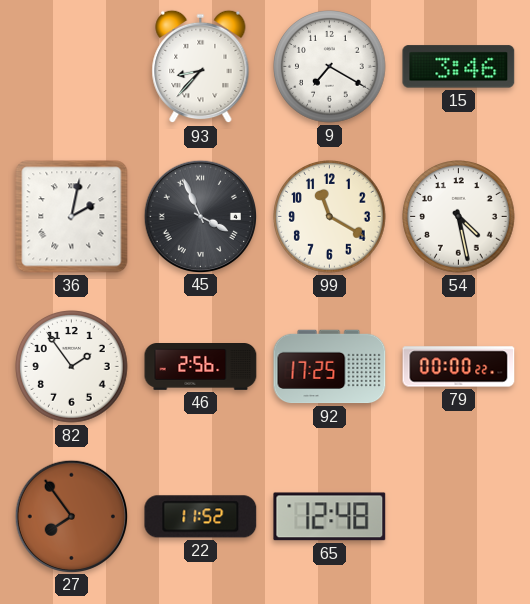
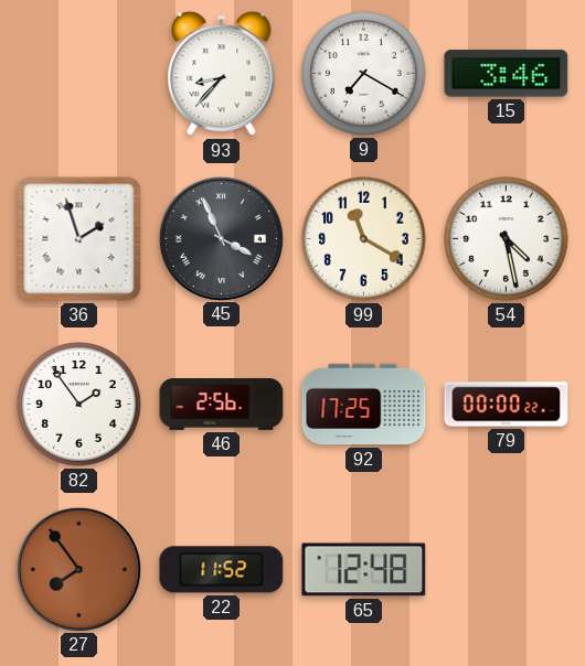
36: 2:02 -> 1:57 (79, 239)
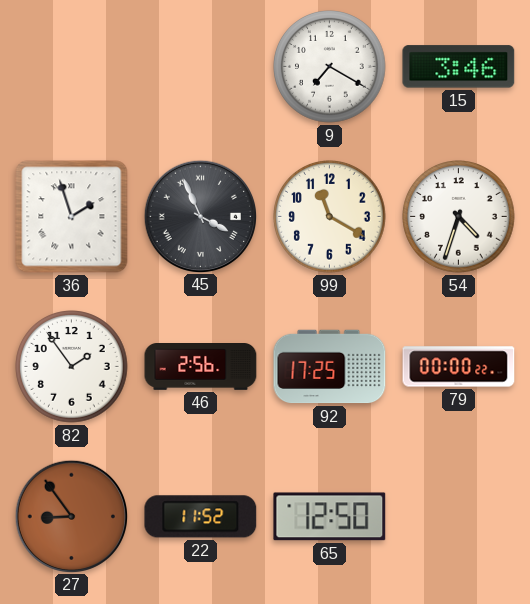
93: 8:37 -> none (222, 74)
54: 4:28 -> 4:33 (459, 217)
27: 7:54 -> 8:54 (71, 516)
65: 12:48 -> 12:50 (330, 517)
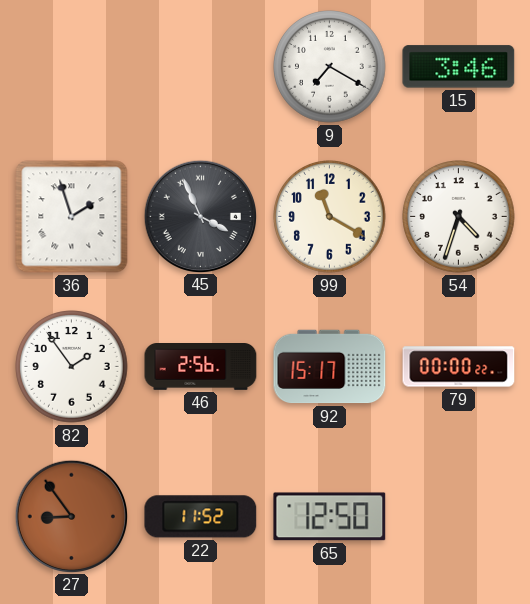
92: 17:25 -> 15:17 (330, 367)
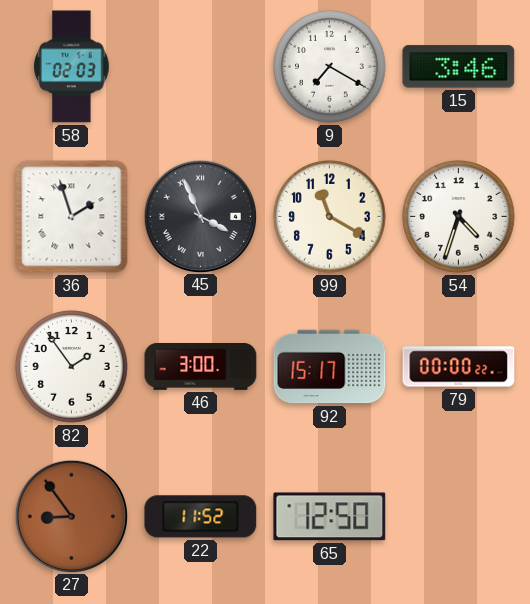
58: none -> 02:03 (72, 67)
46: 2:56 -> 3:00 (201, 367)
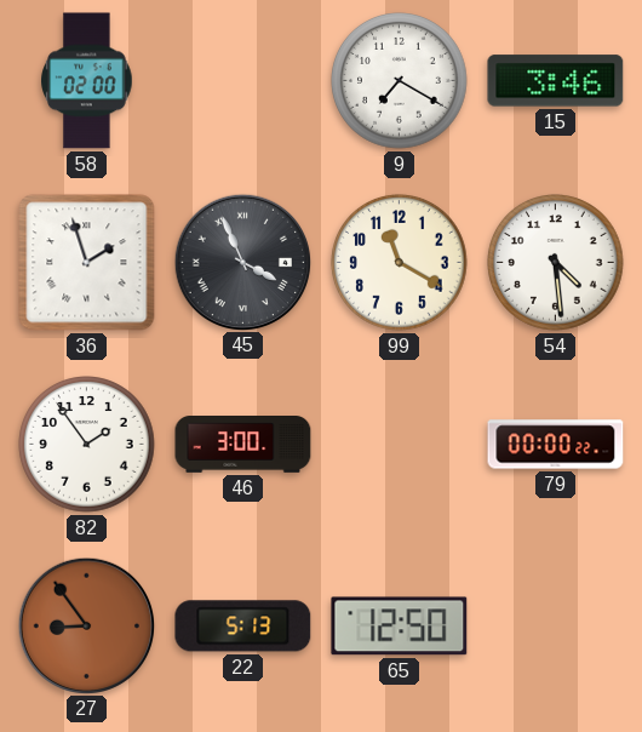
58: 02:03 -> 02:00 (87, 81)
54: 4:33 -> 4:29 (556, 263)
92: 15:17 -> none (330, 367)
22: 11:52 -> 5:13 (243, 627)
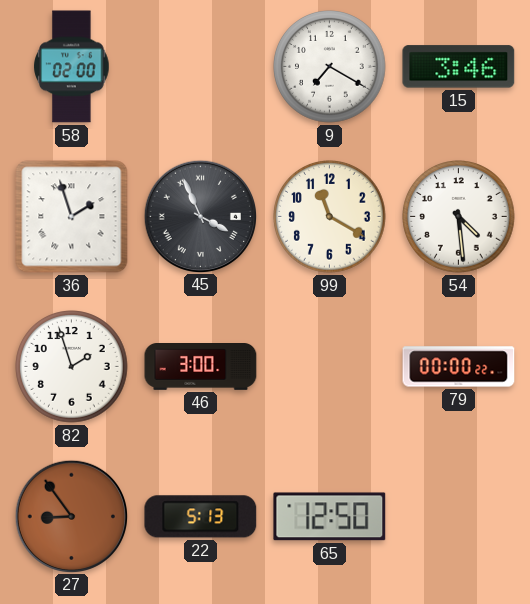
82: 1:54 -> 1:57 (72, 367)
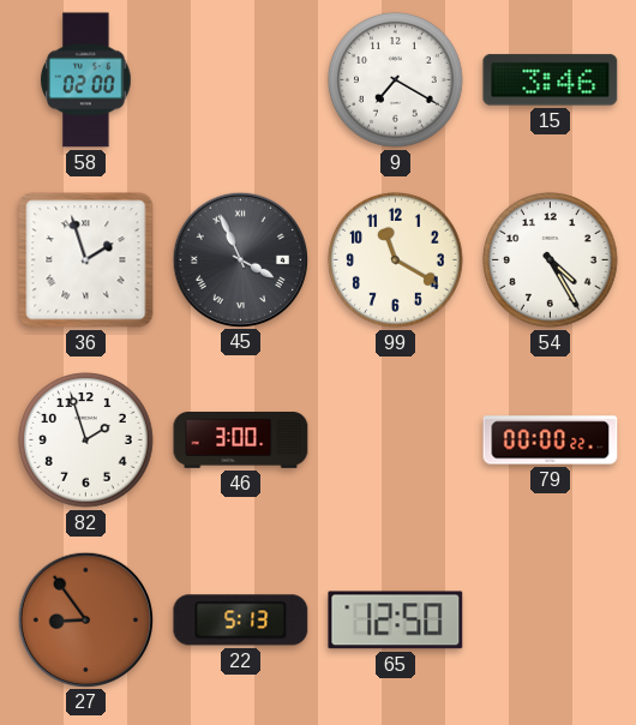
54: 4:29 -> 4:25 (551, 260)
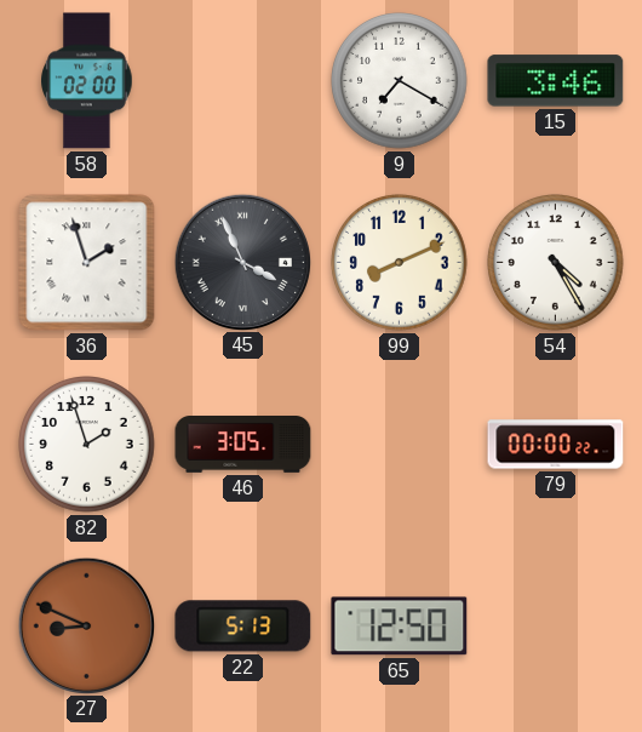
99: 11:20 -> 8:11 (400, 263)
46: 3:00 -> 3:05 (243, 445)
27: 8:54 -> 8:49 (86, 625)
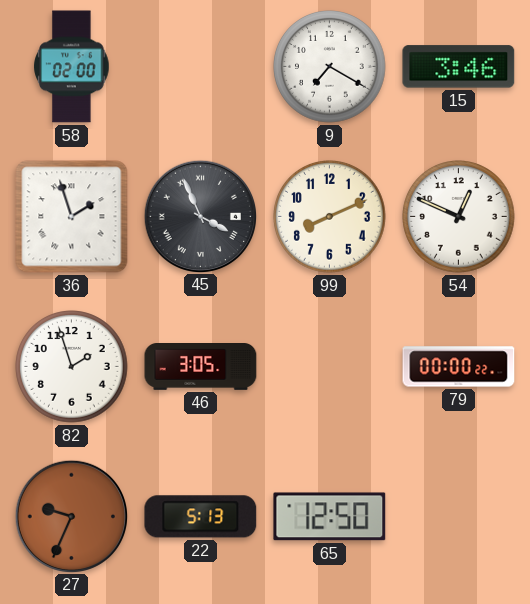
54: 4:25 -> 12:49 (459, 217)
27: 8:49 -> 9:34 (71, 516)
